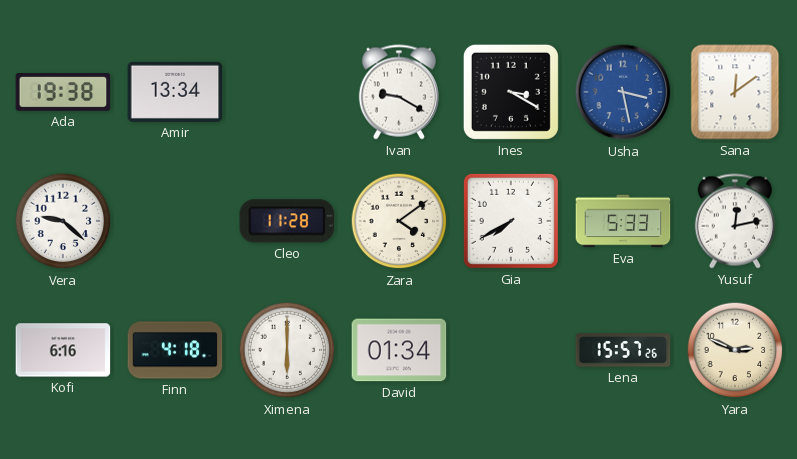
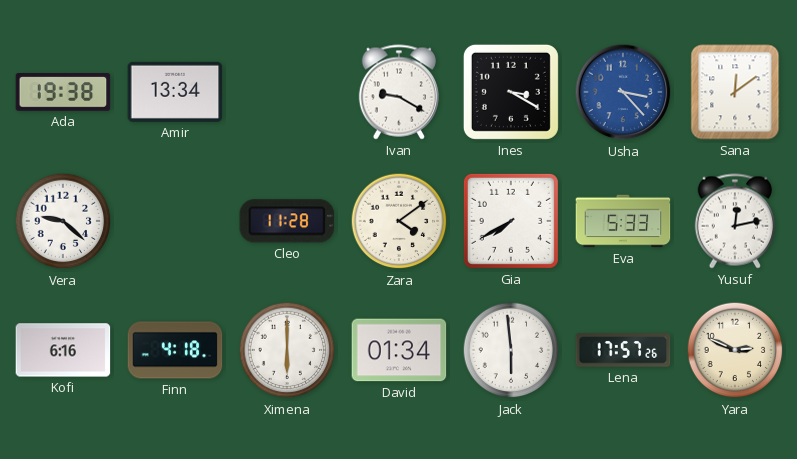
Usha: 3:28 -> 3:23 (623, 92)
Jack: none -> 5:59 (511, 350)
Lena: 15:57 -> 17:57 (623, 350)
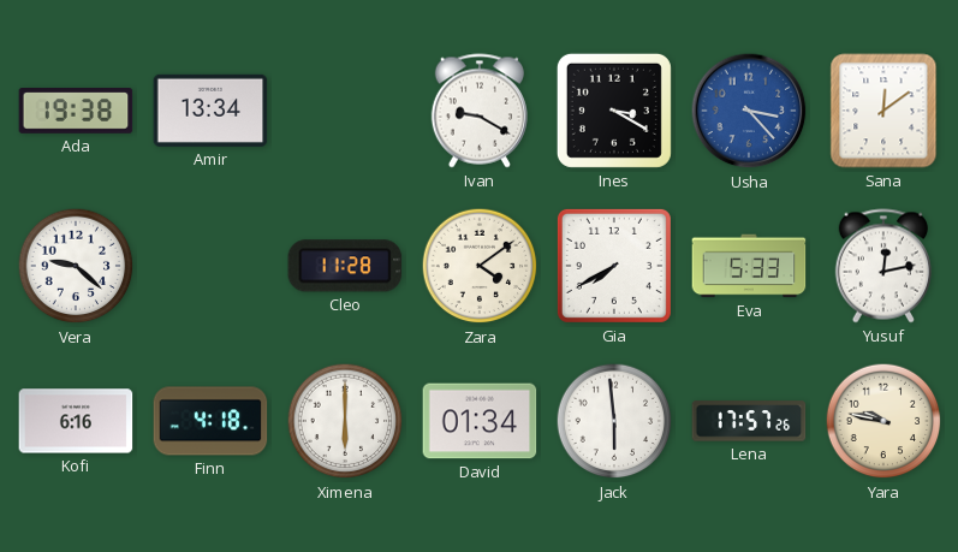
Yara: 2:49 -> 9:47 (883, 421)
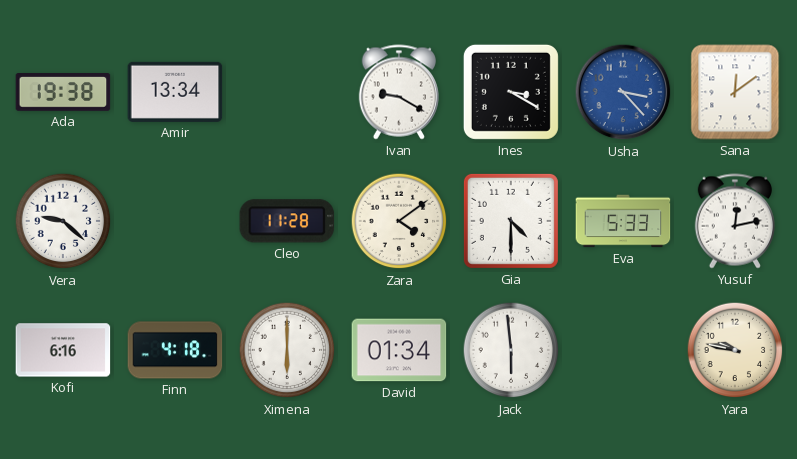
Gia: 7:40 -> 4:30 (511, 221)
Lena: 17:57 -> none (749, 421)
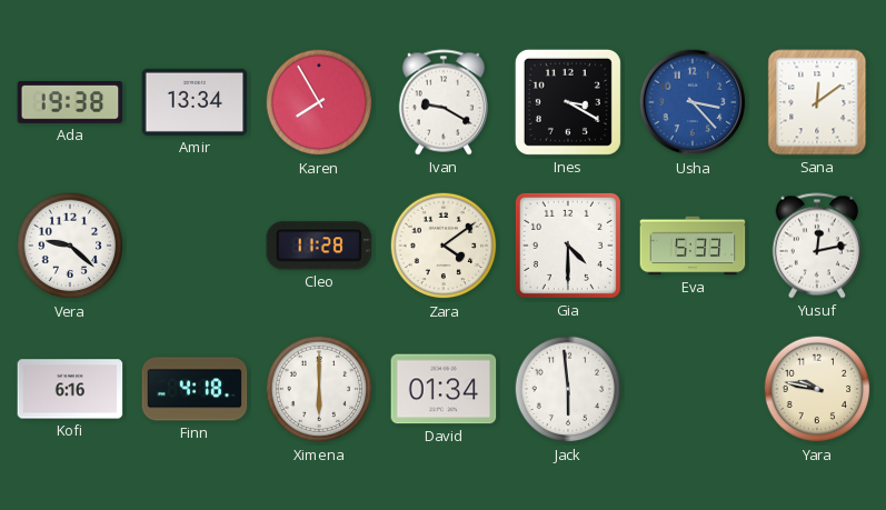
Karen: none -> 7:55 (319, 102)
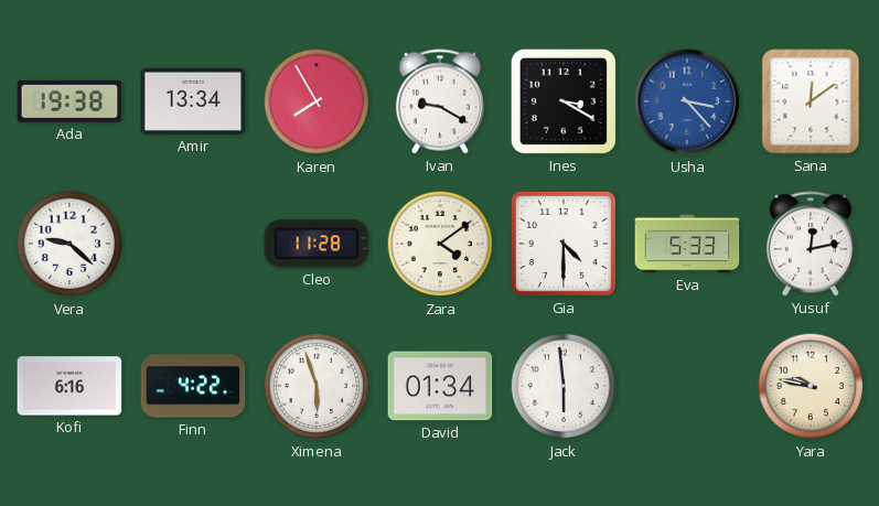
Finn: 4:18 -> 4:22 (193, 386)
Ximena: 6:00 -> 5:57 (317, 386)
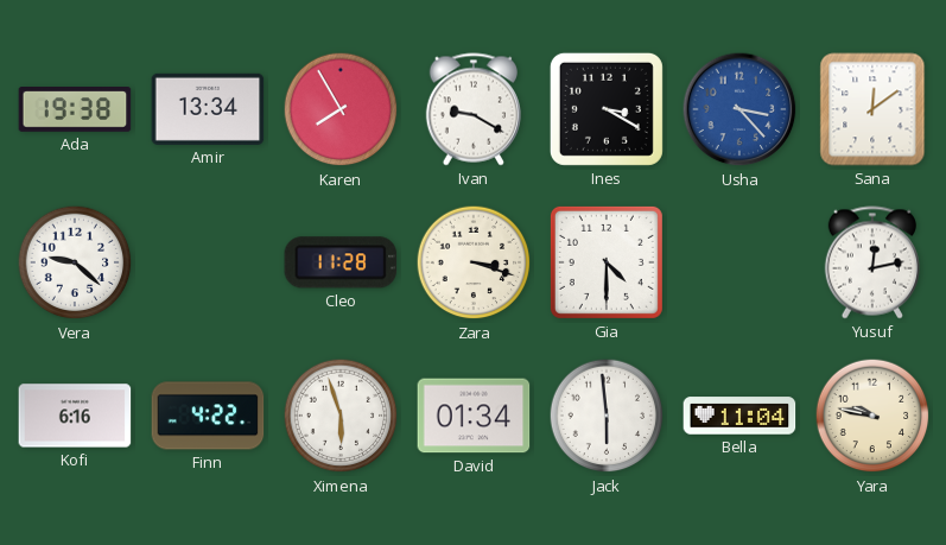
Zara: 4:09 -> 3:18 (474, 262)
Eva: 5:33 -> none (687, 244)
Bella: none -> 11:04 (739, 416)
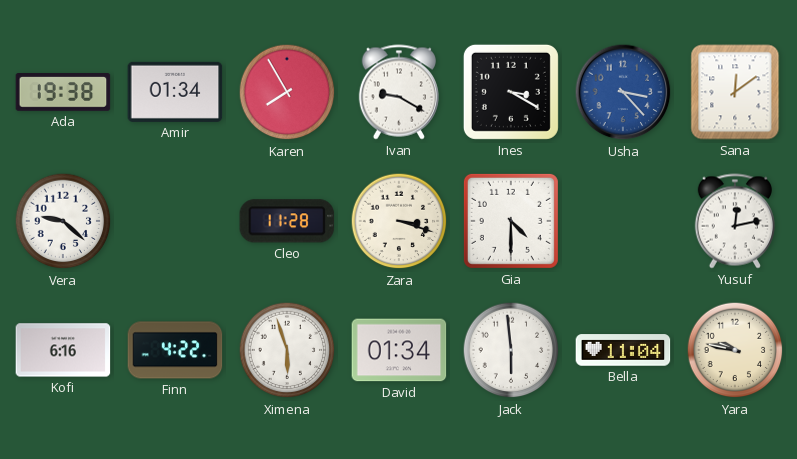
Amir: 13:34 -> 01:34 (175, 92)
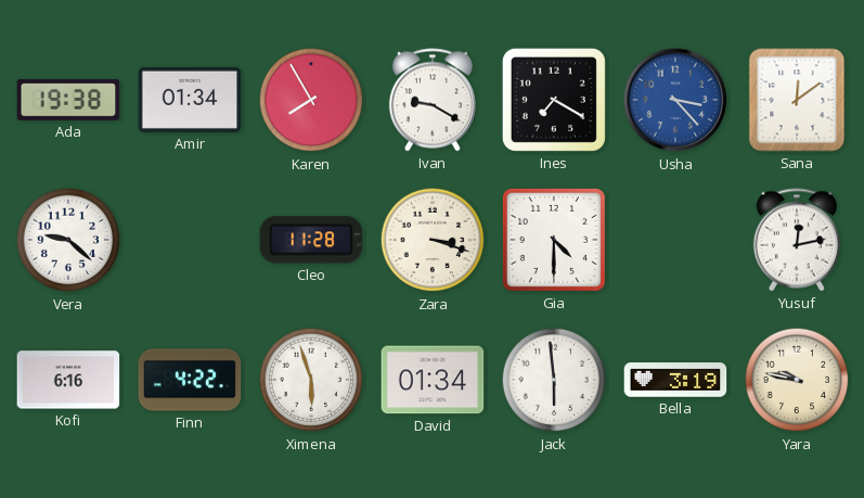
Ines: 3:20 -> 7:20 (554, 100)
Bella: 11:04 -> 3:19 (675, 380)
